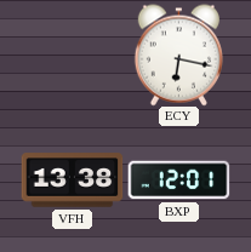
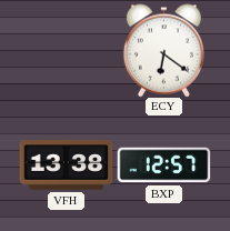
ECY: 6:17 -> 6:21 (163, 50)
BXP: 12:01 -> 12:57 (163, 165)
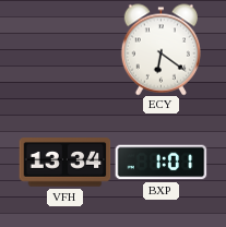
VFH: 13:38 -> 13:34 (64, 163)
BXP: 12:57 -> 1:01 (160, 163)
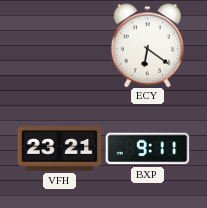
VFH: 13:34 -> 23:21 (59, 149)
BXP: 1:01 -> 9:11 (147, 149)
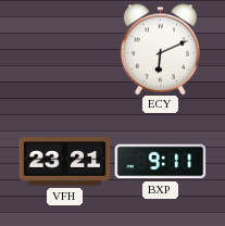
ECY: 6:21 -> 6:11 (160, 49)
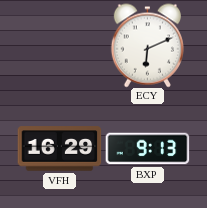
VFH: 23:21 -> 16:29 (59, 149)
BXP: 9:11 -> 9:13 (147, 149)
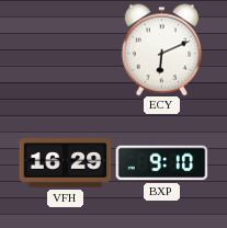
BXP: 9:13 -> 9:10 (161, 163)
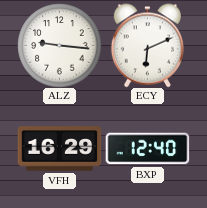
ALZ: none -> 9:16 (59, 45)
BXP: 9:10 -> 12:40 (147, 149)
